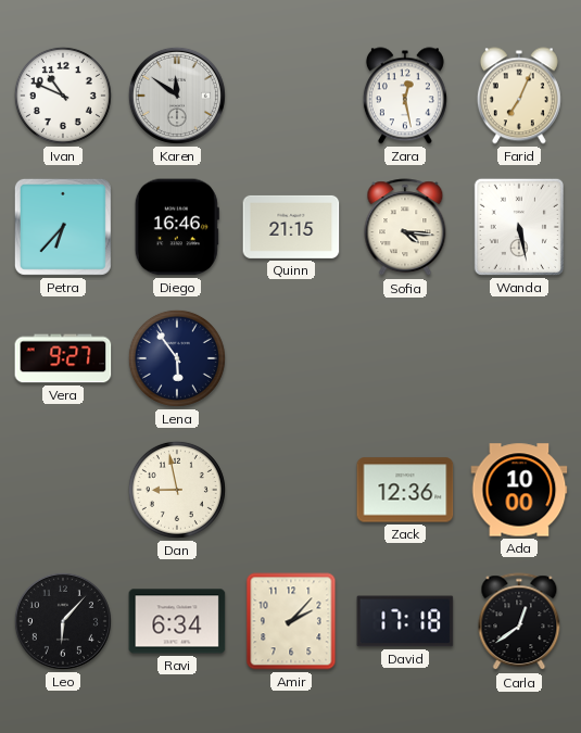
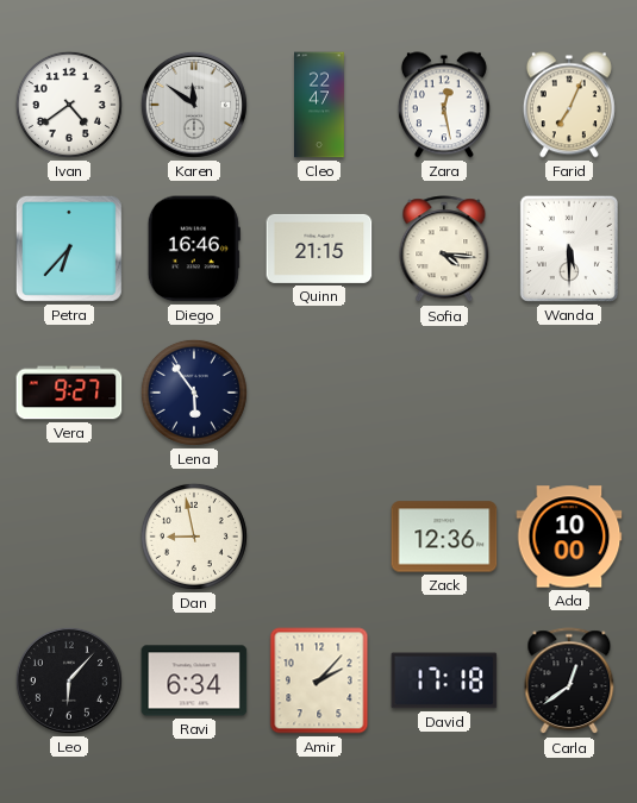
Ivan: 10:49 -> 4:39 (69, 105)
Cleo: none -> 22:47 (320, 105)
Wanda: 5:28 -> 5:30 (569, 249)
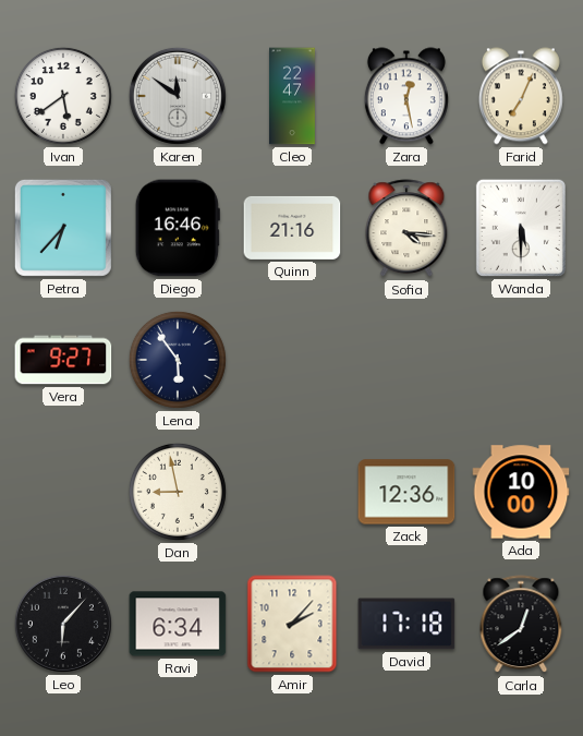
Ivan: 4:39 -> 5:39 (63, 96)
Quinn: 21:15 -> 21:16 (292, 228)
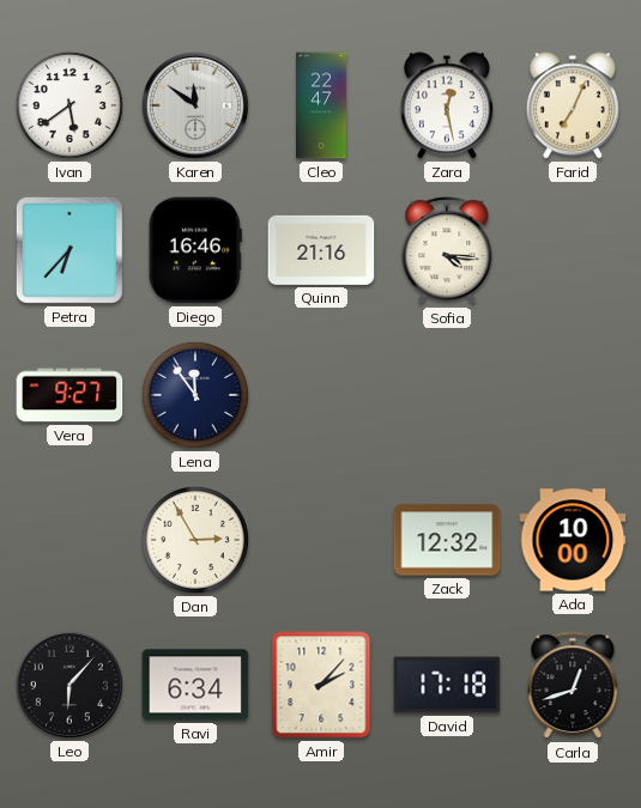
Wanda: 5:30 -> none (521, 228)
Lena: 5:54 -> 11:54 (195, 395)
Dan: 8:58 -> 2:55 (195, 540)
Zack: 12:36 -> 12:32 (447, 540)
Carla: 12:39 -> 12:42 (573, 686)
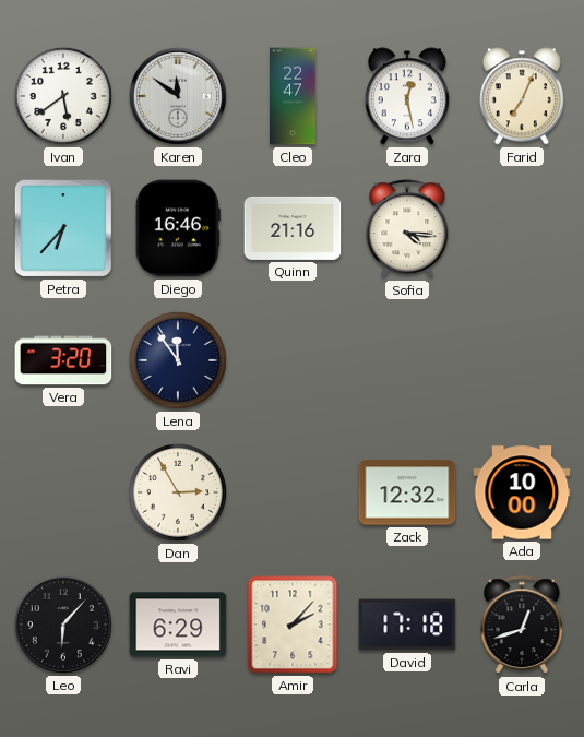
Vera: 9:27 -> 3:20 (63, 360)
Ravi: 6:34 -> 6:29 (178, 625)
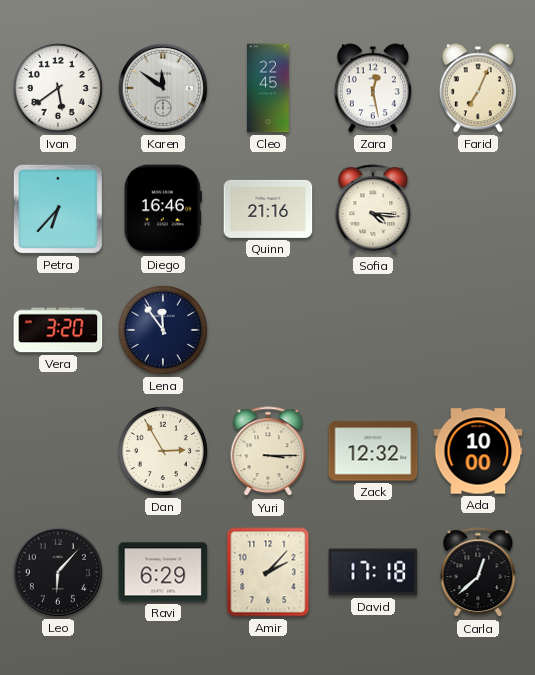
Cleo: 22:47 -> 22:45 (269, 88)
Yuri: none -> 3:15 (268, 452)
Carla: 12:42 -> 12:38 (478, 573)
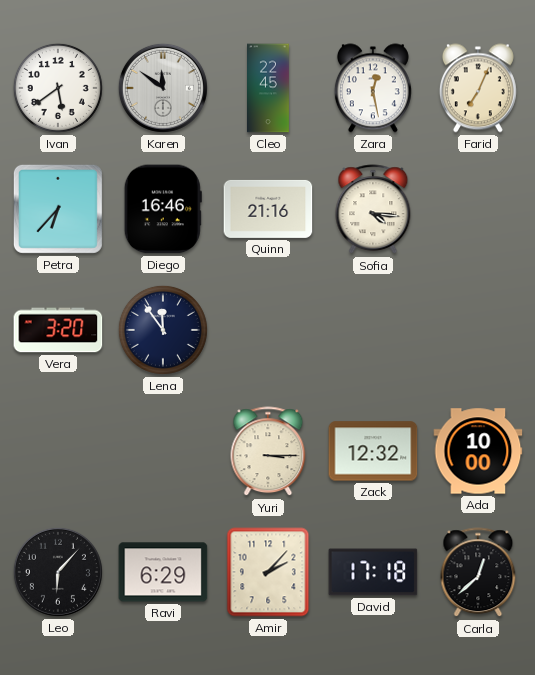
Dan: 2:55 -> none (163, 451)
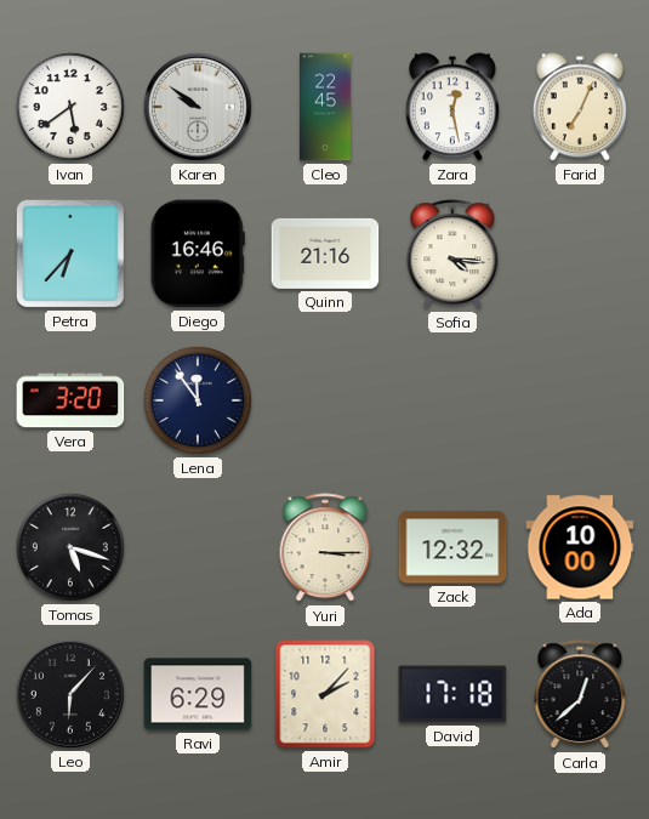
Karen: 11:51 -> 9:51 (198, 107)
Tomas: none -> 5:18 (70, 547)
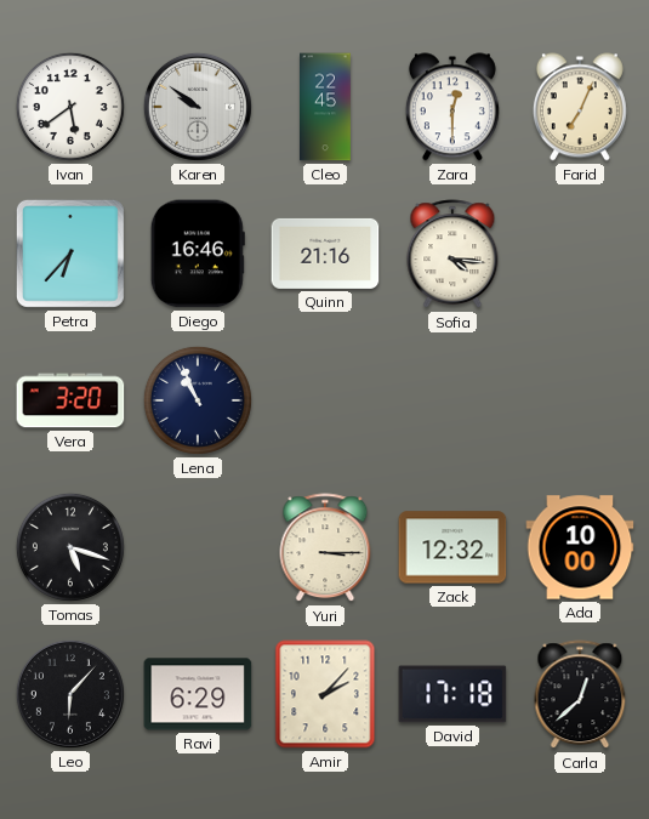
Zara: 12:28 -> 12:30 (452, 107)
Lena: 11:54 -> 10:56 (198, 400)
